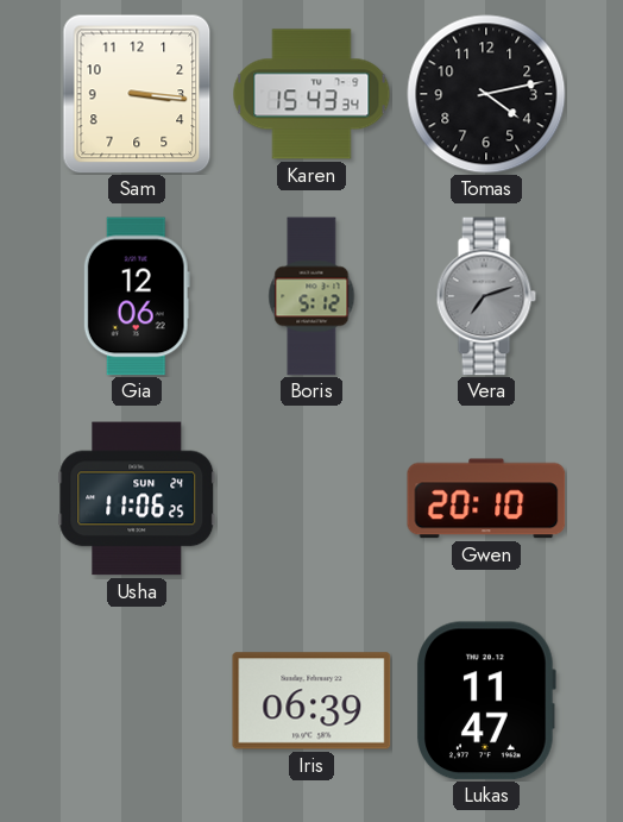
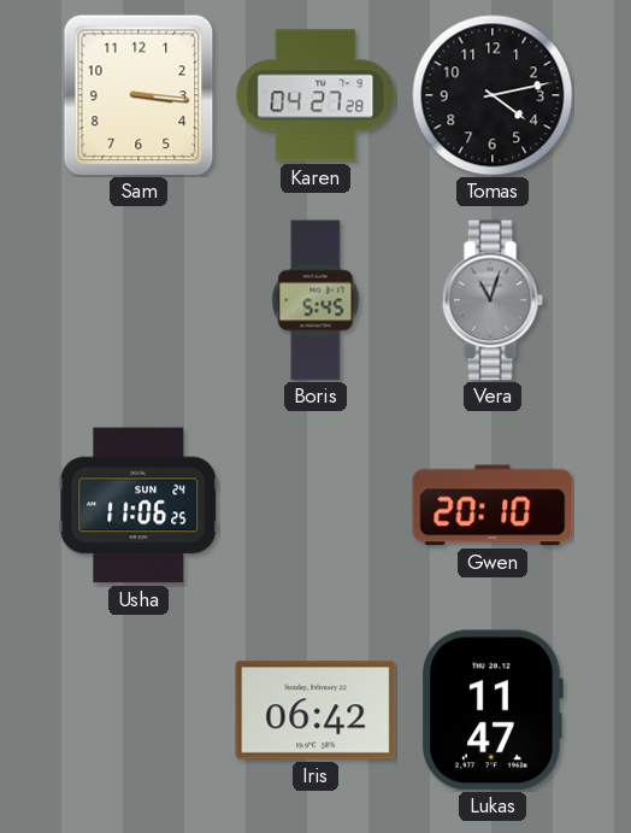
Karen: 15:43 -> 04:27 (315, 95)
Gia: 12:06 -> none (137, 296)
Boris: 5:12 -> 5:45 (315, 300)
Vera: 7:12 -> 11:03 (493, 300)
Iris: 06:39 -> 06:42 (315, 710)
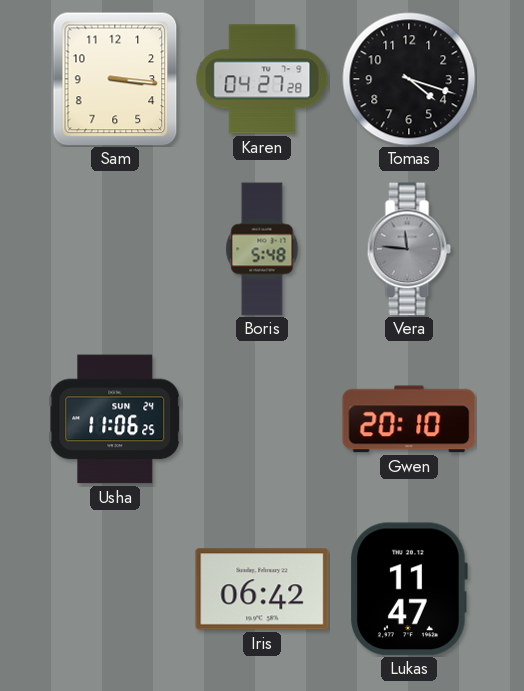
Tomas: 4:13 -> 4:18 (409, 79)
Boris: 5:45 -> 5:48 (262, 249)
Vera: 11:03 -> 11:46 (409, 249)
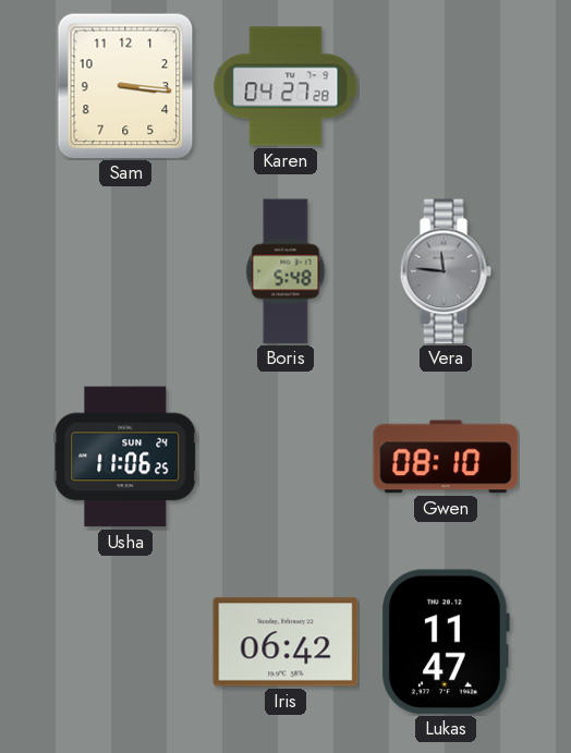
Tomas: 4:18 -> none (409, 79)
Gwen: 20:10 -> 08:10 (446, 457)
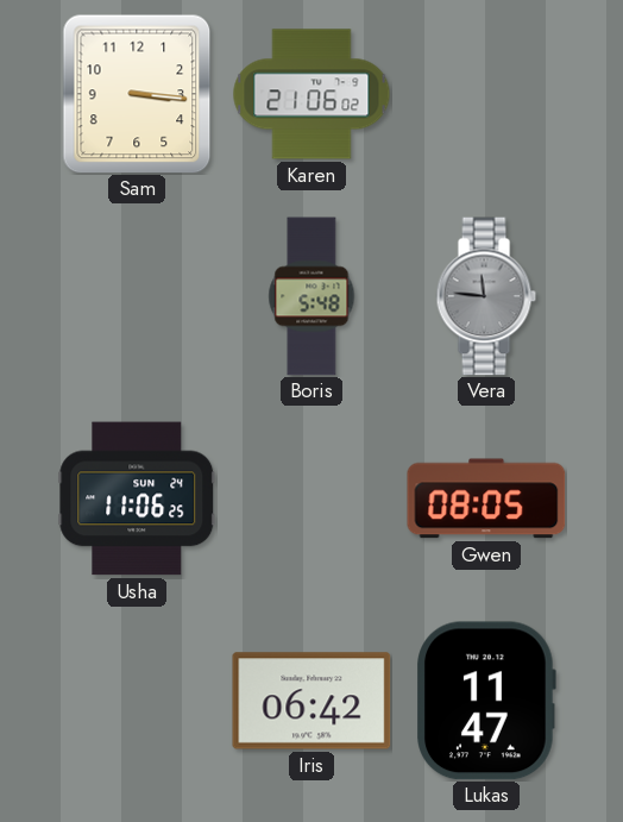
Karen: 04:27 -> 21:06 (311, 94)
Gwen: 08:10 -> 08:05 (486, 498)
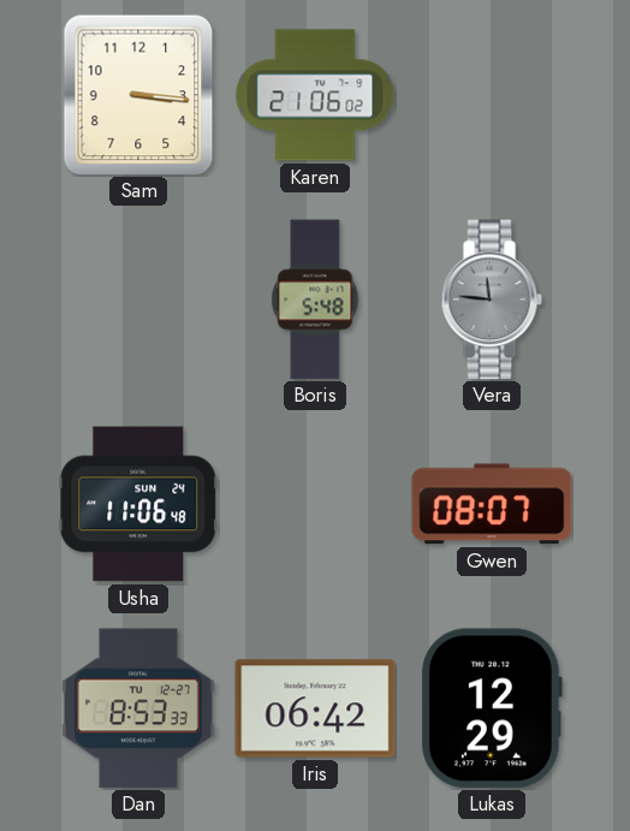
Usha: 11:06:25 -> 11:06:48 (138, 504)
Gwen: 08:05 -> 08:07 (492, 504)
Dan: none -> 8:53 (138, 708)
Lukas: 11:47 -> 12:29 (492, 708)
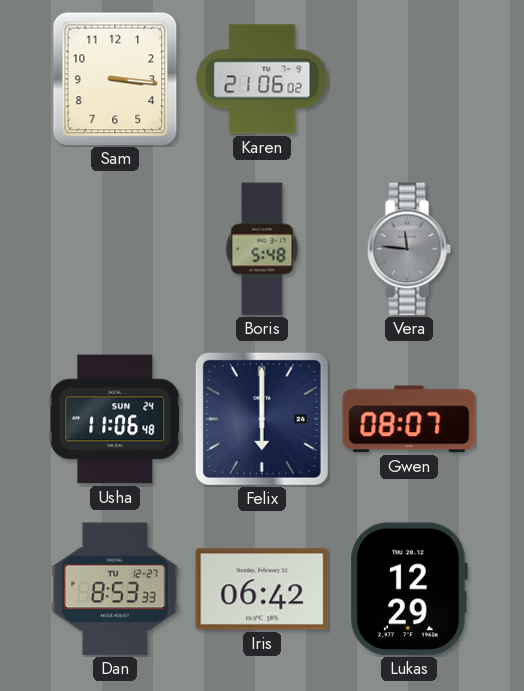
Felix: none -> 6:00 (262, 419)
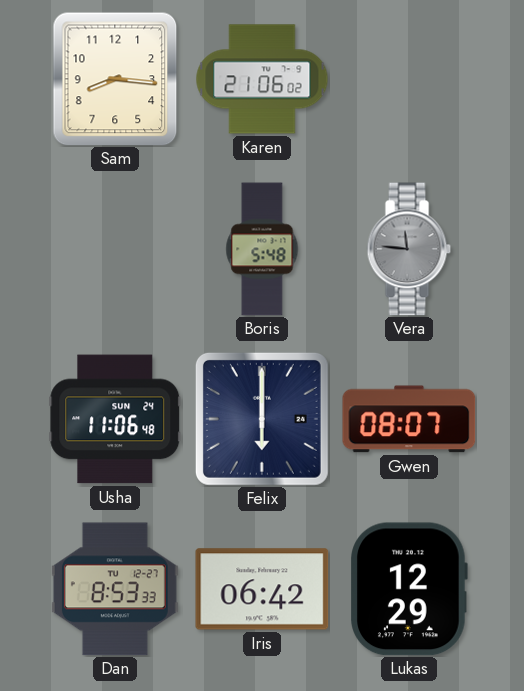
Sam: 3:16 -> 8:16 (115, 79)
